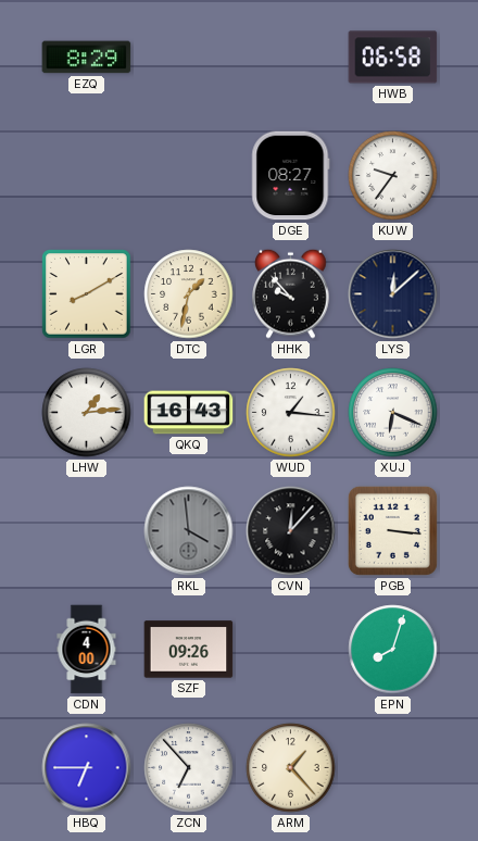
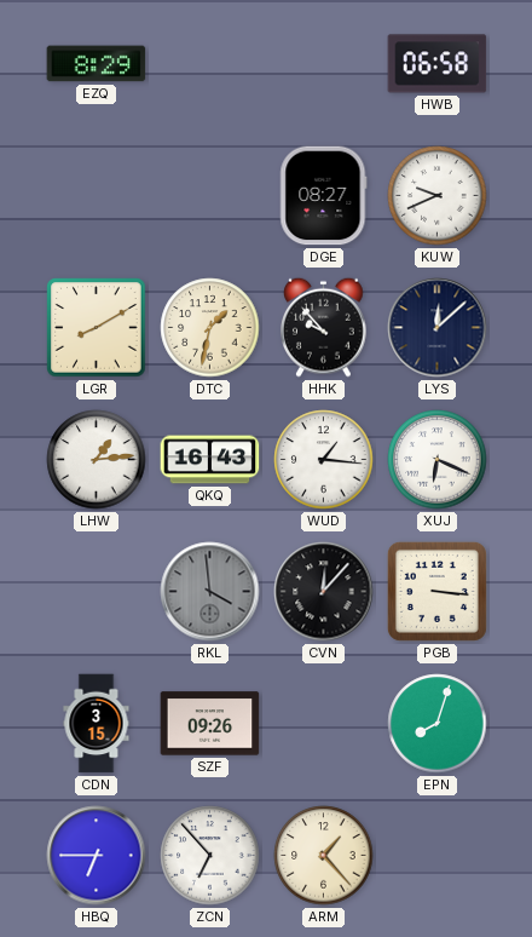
KUW: 9:36 -> 9:41 (438, 196)
CDN: 4:00 -> 3:15 (97, 724)
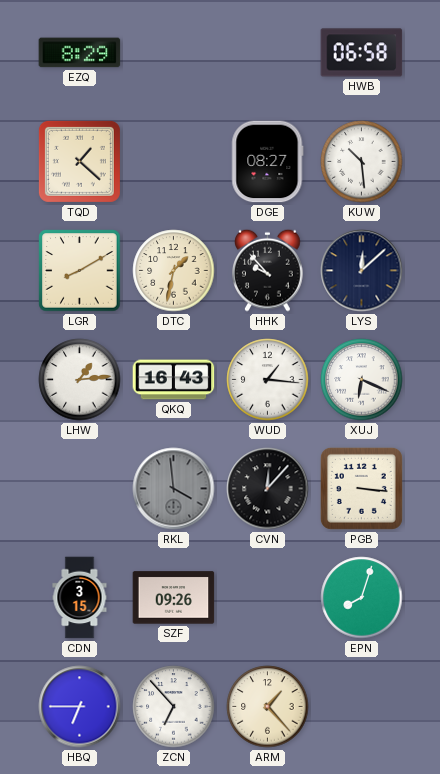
TQD: none -> 1:22 (79, 161)
KUW: 9:41 -> 10:29 (362, 162)
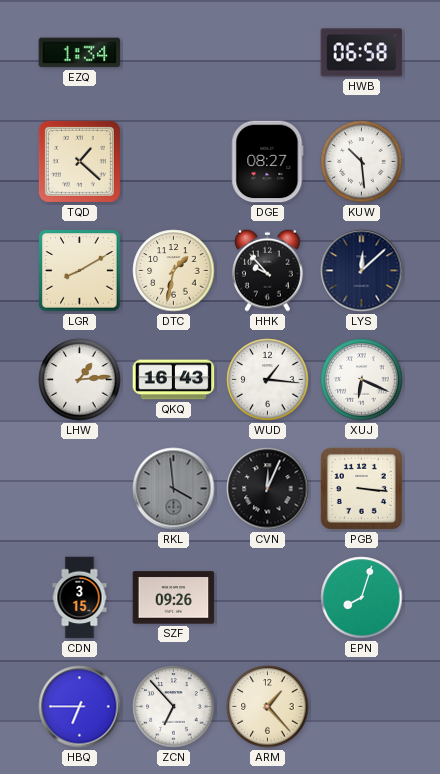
EZQ: 8:29 -> 1:34 (80, 53)
CVN: 12:07 -> 12:04 (268, 489)
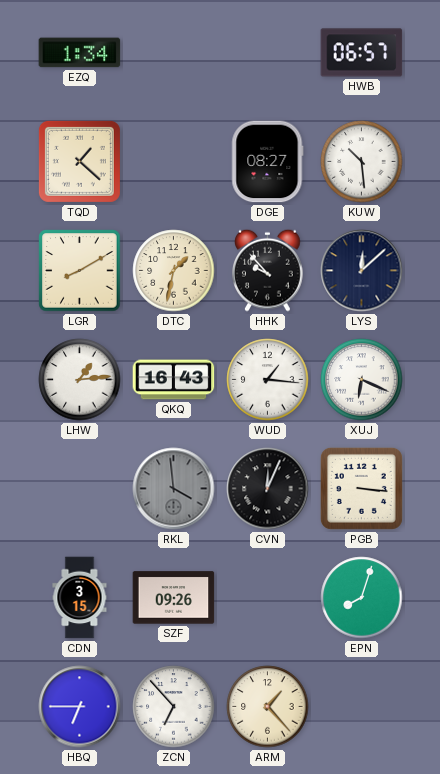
HWB: 06:58 -> 06:57 (362, 53)
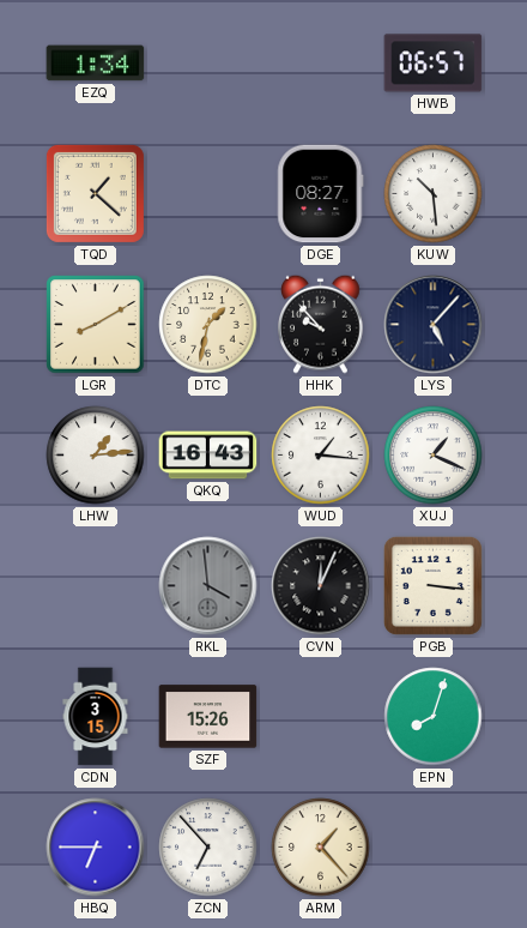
LYS: 12:08 -> 5:07 (434, 325)
XUJ: 6:19 -> 1:19 (434, 456)
SZF: 09:26 -> 15:26 (208, 717)
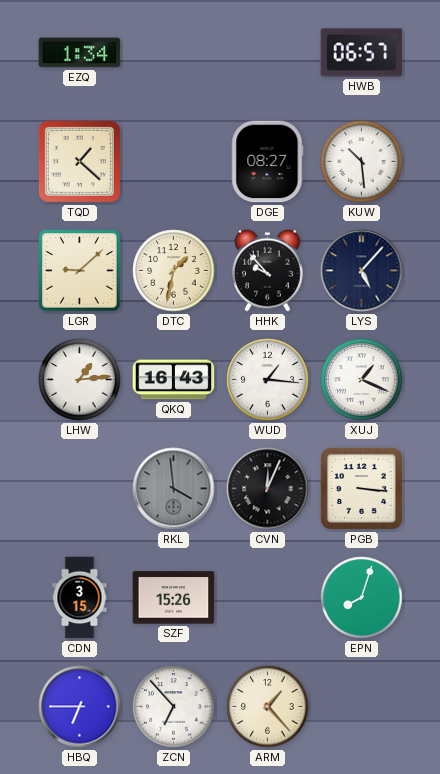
LGR: 8:10 -> 9:08 (80, 271)
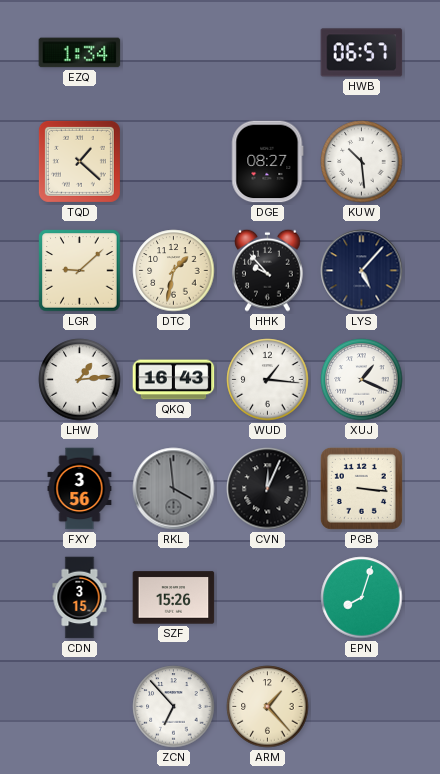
FXY: none -> 3:56 (80, 489)
HBQ: 6:45 -> none (80, 707)
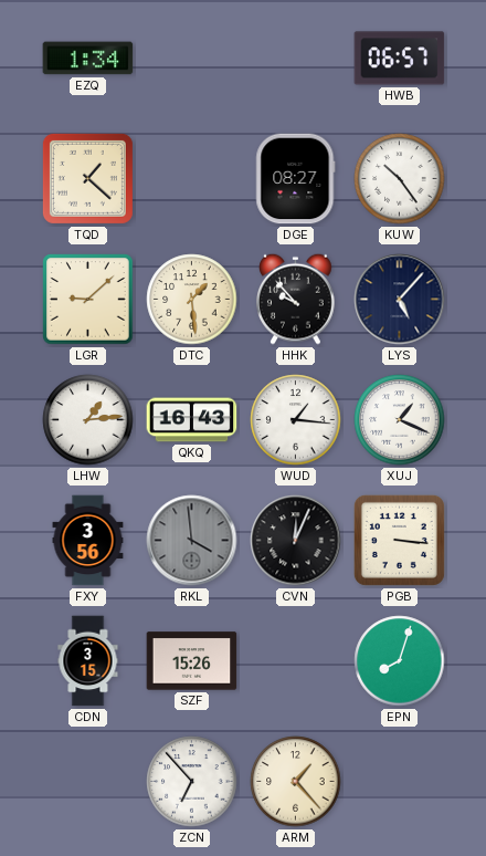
KUW: 10:29 -> 10:24 (400, 179)
DTC: 1:32 -> 1:29 (192, 300)
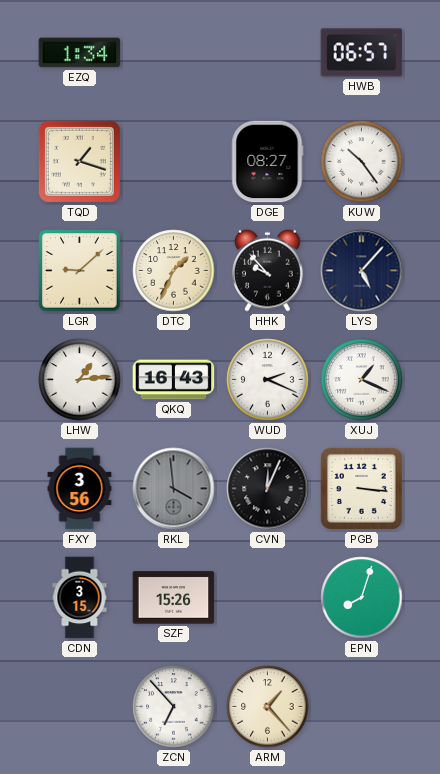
TQD: 1:22 -> 1:18 (79, 161)
DTC: 1:29 -> 1:34 (174, 271)
WUD: 1:16 -> 2:19 (268, 380)
